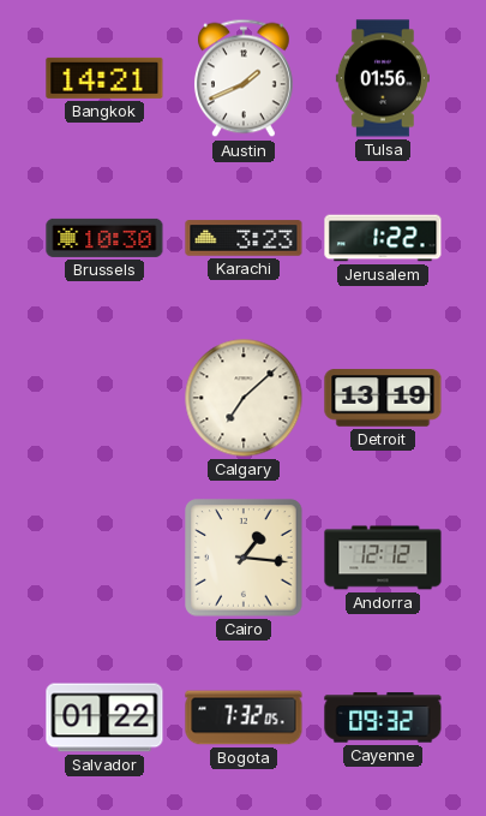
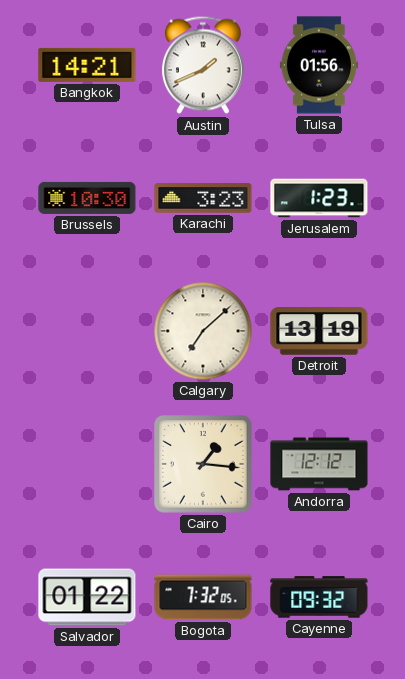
Jerusalem: 1:22 -> 1:23 (319, 198)
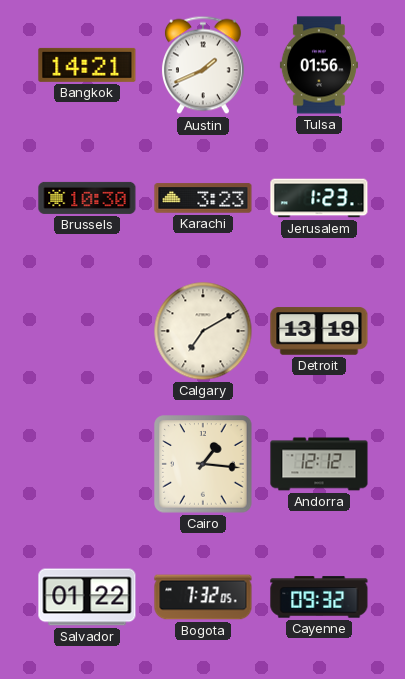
Calgary: 7:08 -> 7:10 (203, 331)
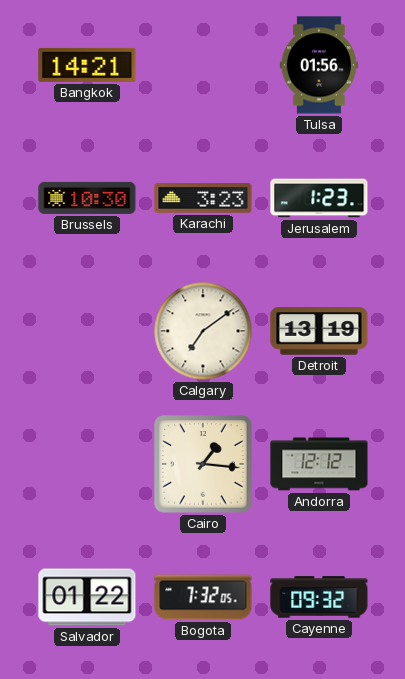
Austin: 1:41 -> none (203, 65)
Calgary: 7:10 -> 7:09 (203, 331)
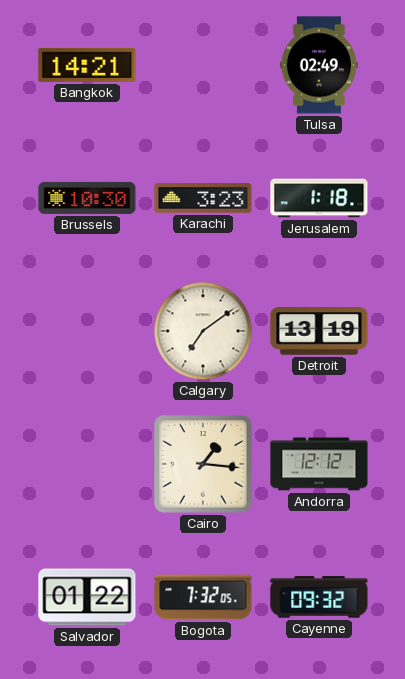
Tulsa: 01:56 -> 02:49 (319, 65)
Jerusalem: 1:23 -> 1:18 (319, 198)
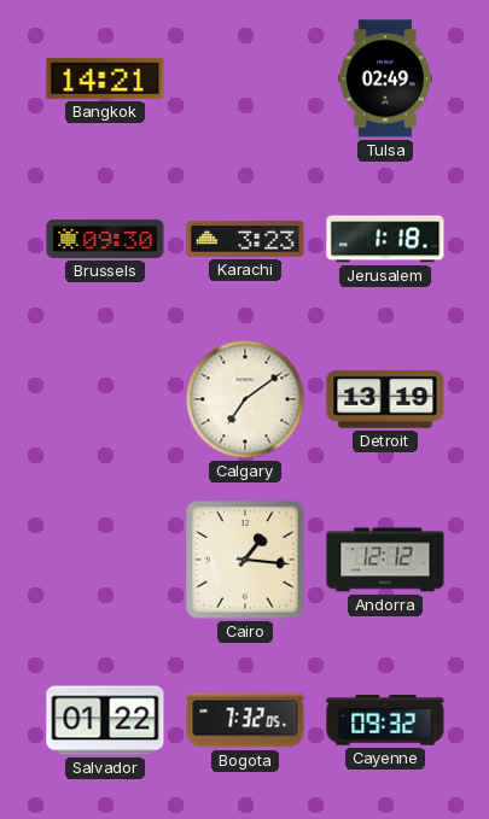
Brussels: 10:30 -> 09:30 (105, 239)
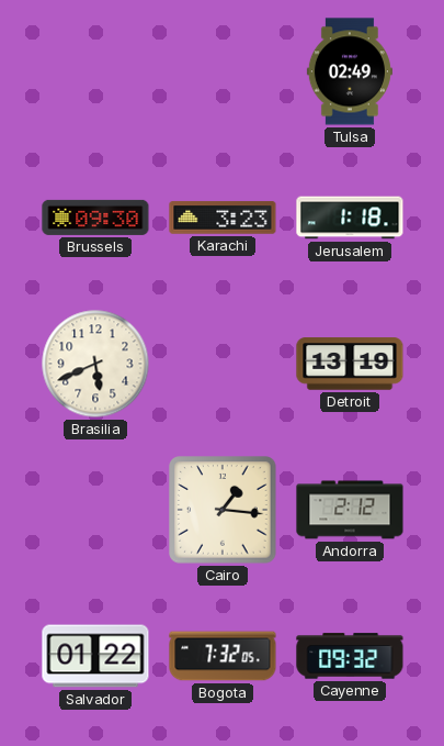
Bangkok: 14:21 -> none (105, 78)
Brasilia: none -> 5:41 (95, 364)
Calgary: 7:09 -> none (245, 399)
Andorra: 12:12 -> 2:12 (350, 510)
